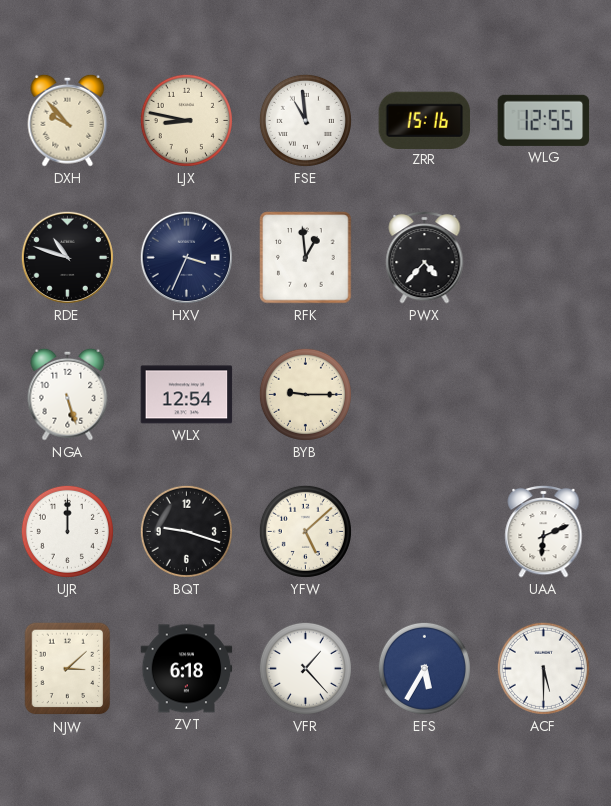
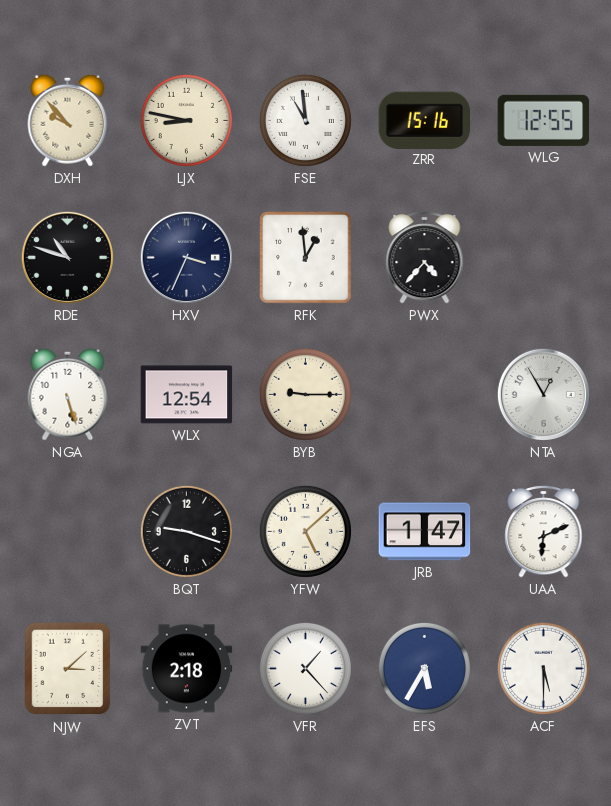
NTA: none -> 12:55 (543, 394)
UJR: 12:00 -> none (67, 531)
JRB: none -> 1:47 (425, 532)
ZVT: 6:18 -> 2:18 (187, 669)
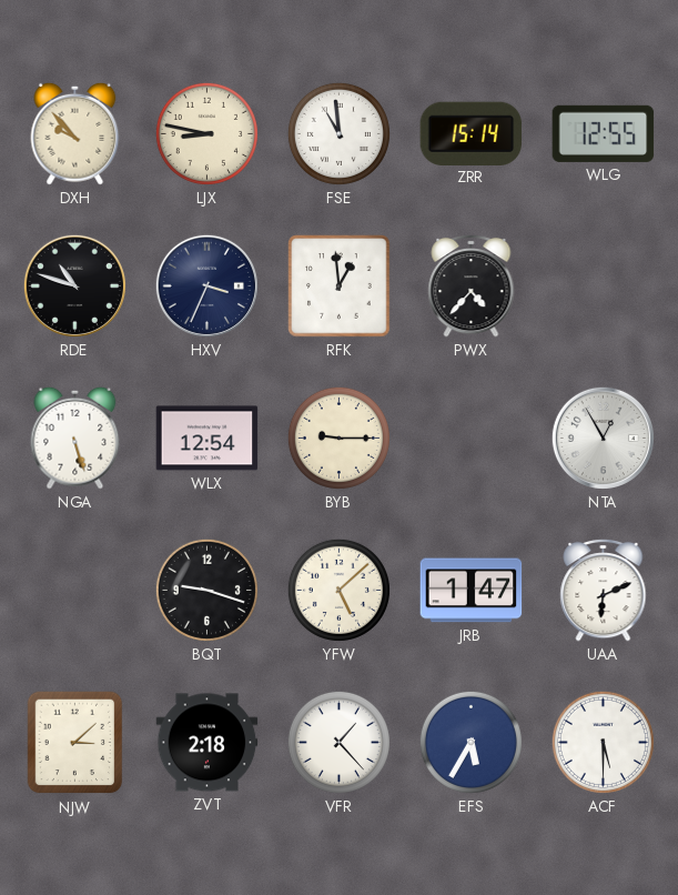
ZRR: 15:16 -> 15:14 (472, 133)
